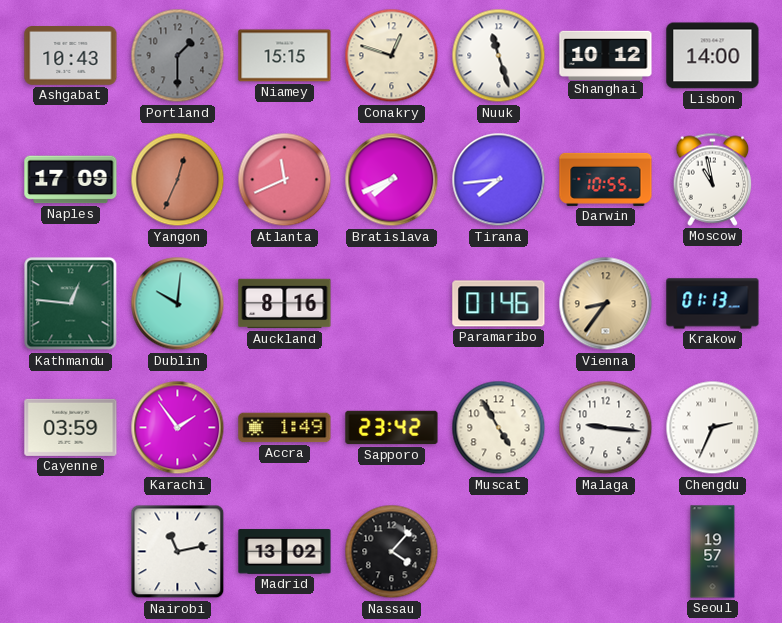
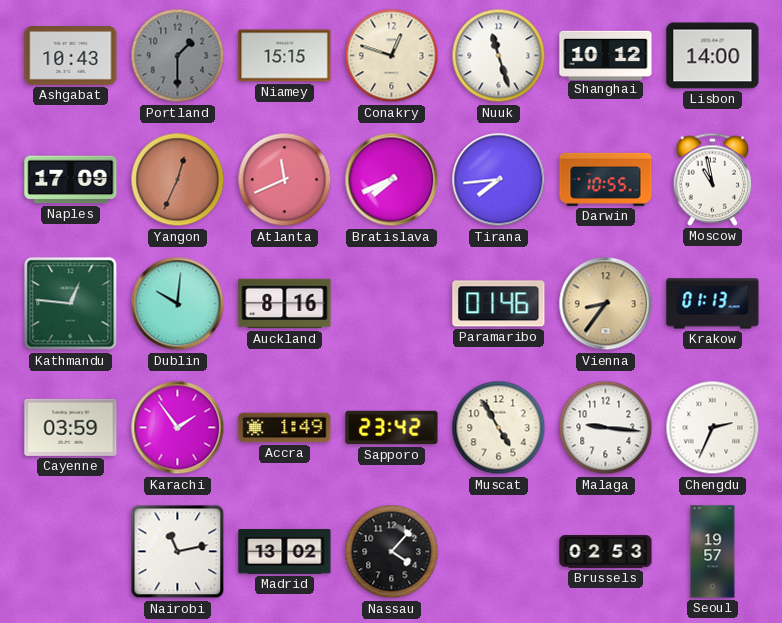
Brussels: none -> 02:53 (606, 552)
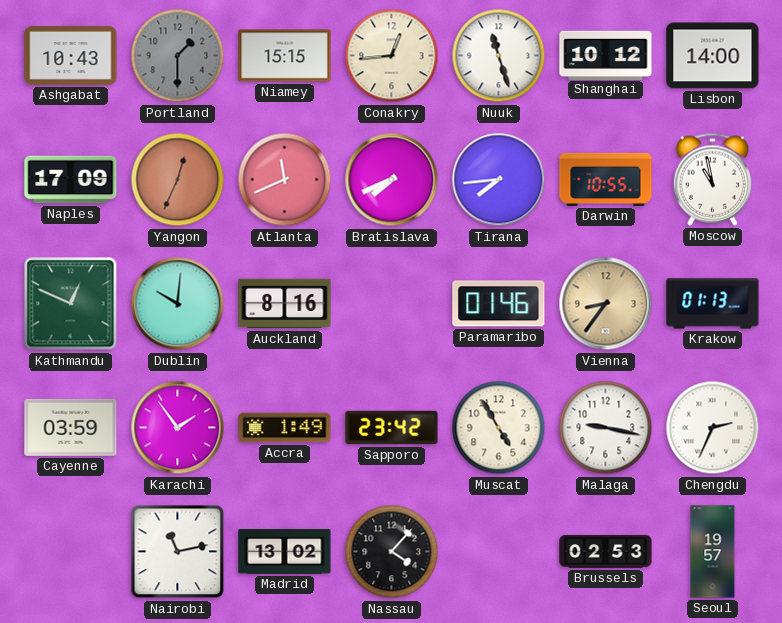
Conakry: 12:48 -> 12:44 (392, 56)
Kathmandu: 12:46 -> 12:49 (71, 304)
Malaga: 9:16 -> 9:17 (606, 428)
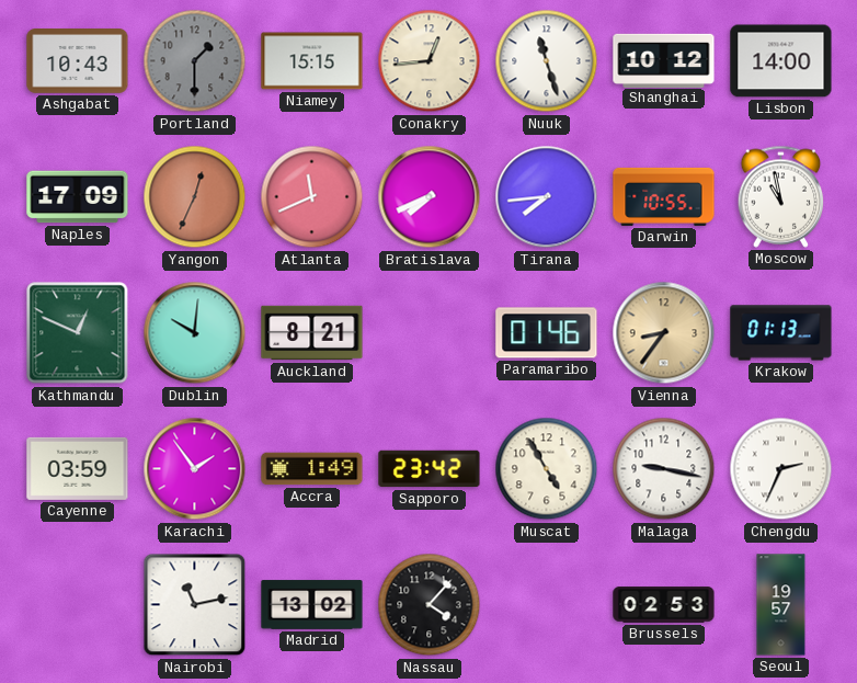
Auckland: 8:16 -> 8:21 (312, 333)
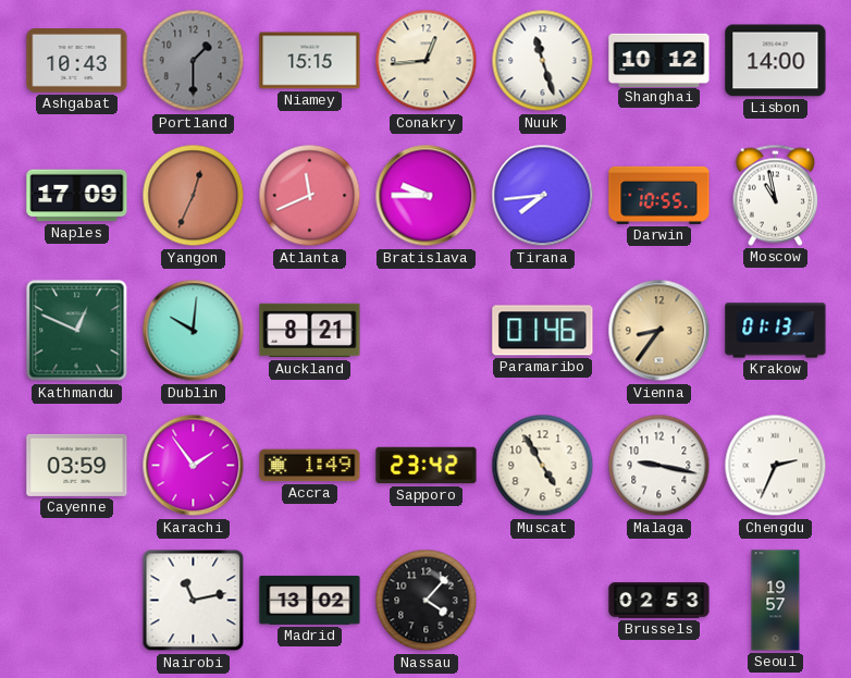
Bratislava: 7:41 -> 9:45 (427, 196)
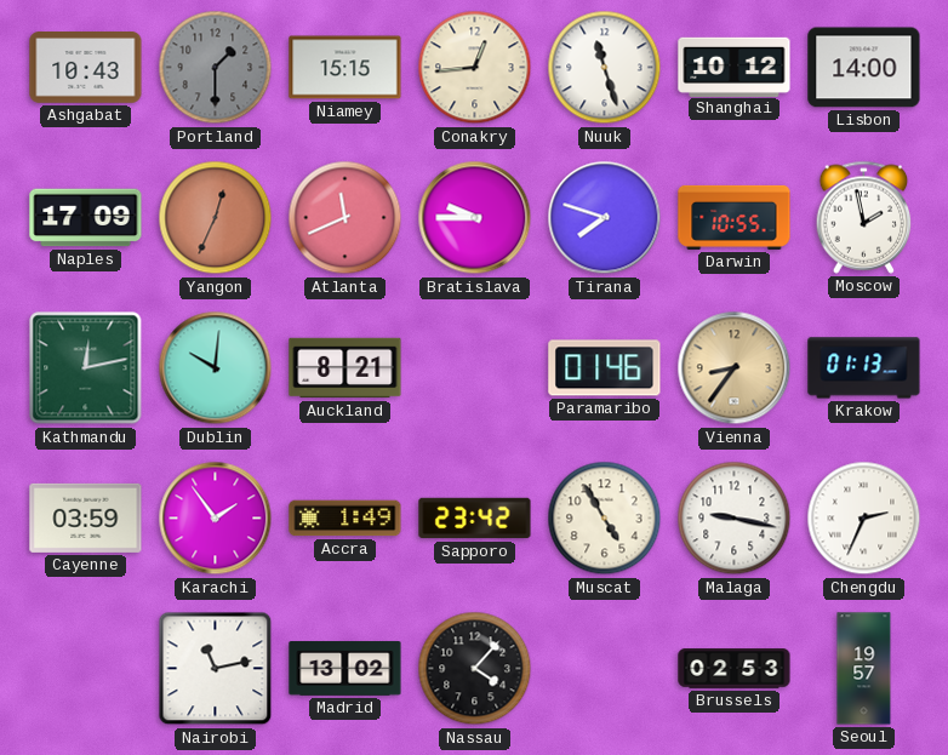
Tirana: 7:44 -> 7:48 (605, 218)
Moscow: 10:58 -> 1:58 (864, 217)
Kathmandu: 12:49 -> 12:13 (86, 368)
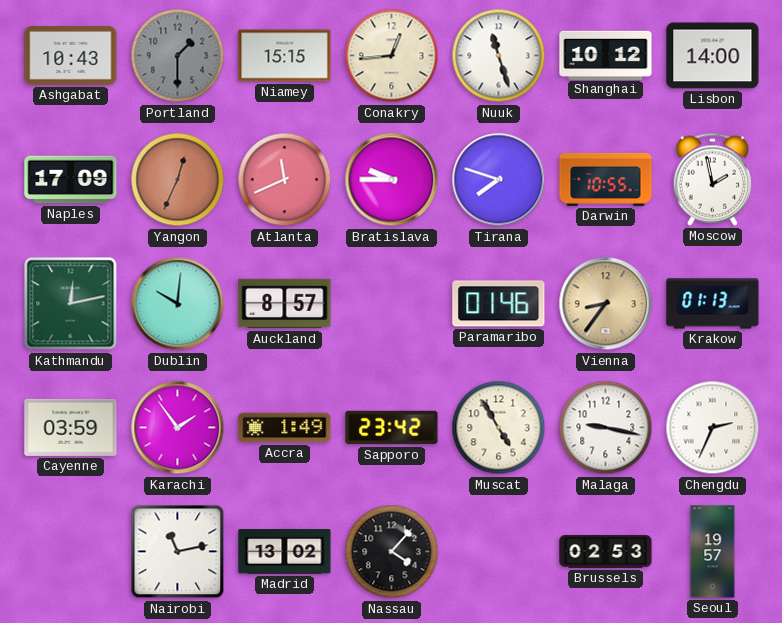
Auckland: 8:21 -> 8:57 (285, 304)
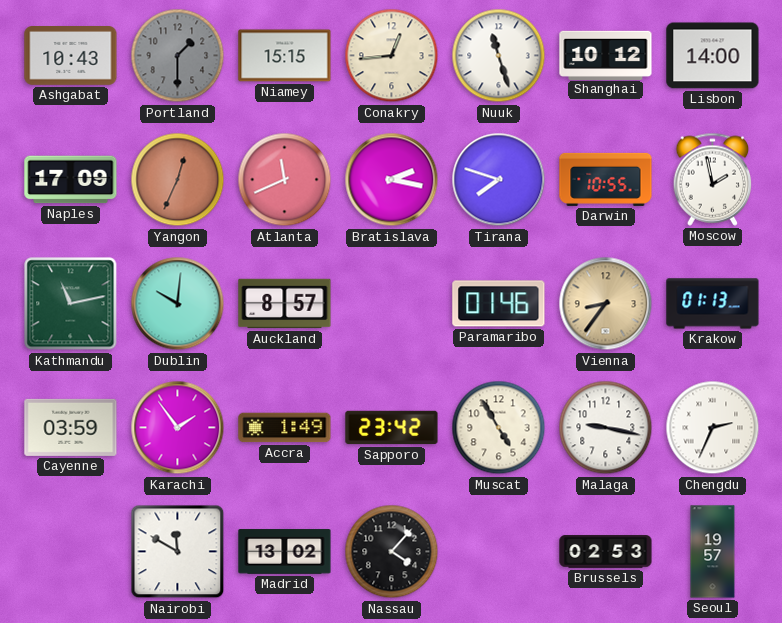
Bratislava: 9:45 -> 2:17 (392, 180)
Kathmandu: 12:13 -> 11:13 (71, 304)
Nairobi: 11:13 -> 11:50 (178, 552)
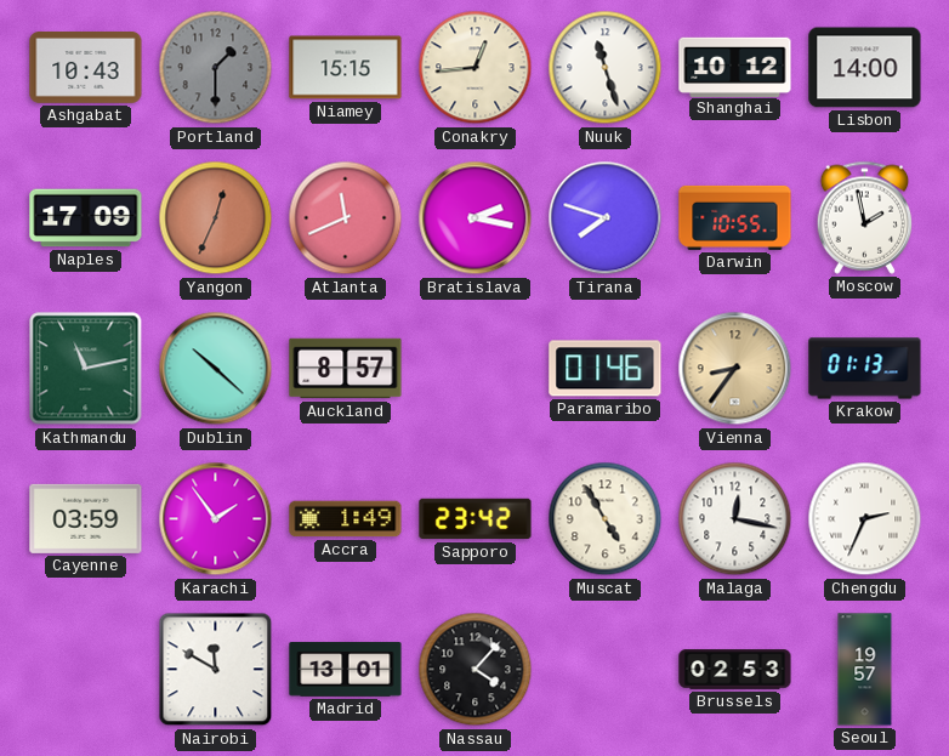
Dublin: 10:01 -> 10:22 (216, 369)
Malaga: 9:17 -> 12:17 (735, 519)
Madrid: 13:02 -> 13:01 (346, 670)
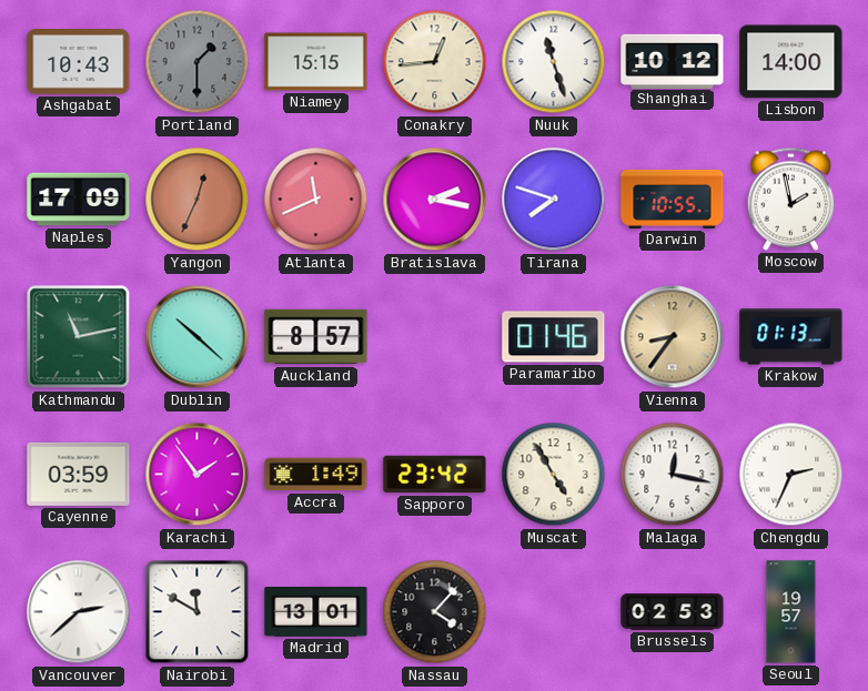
Vancouver: none -> 2:38 (79, 612)
